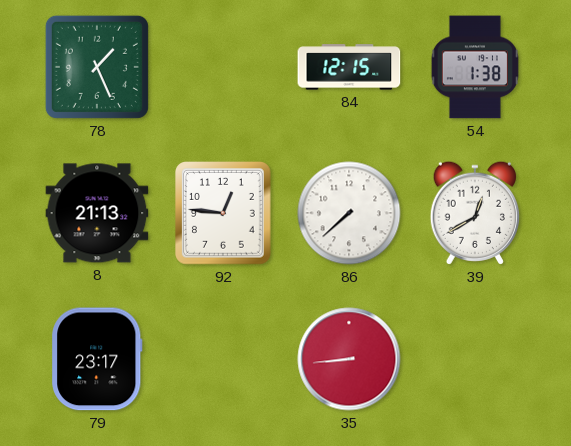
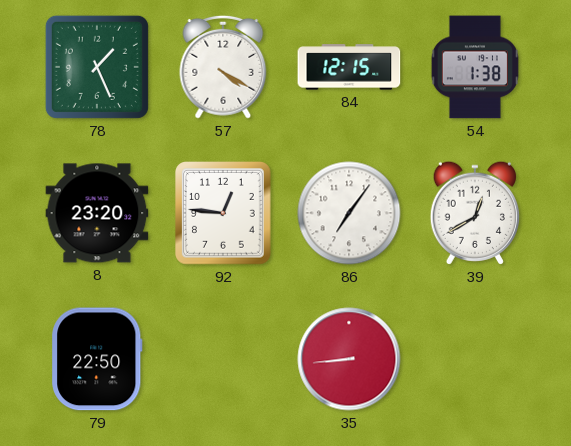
57: none -> 4:20 (223, 67)
8: 21:13 -> 23:20 (97, 213)
86: 7:38 -> 7:06 (349, 213)
79: 23:17 -> 22:50 (97, 359)
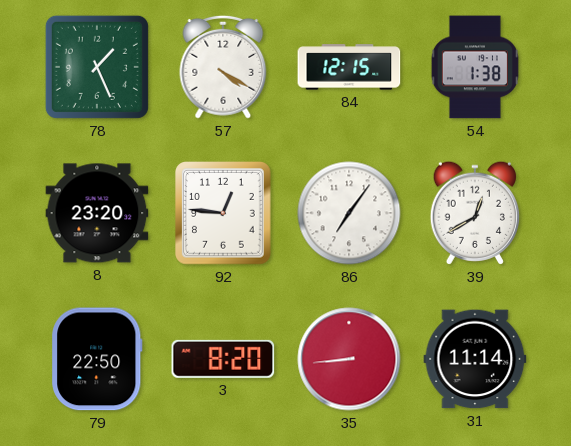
3: none -> 8:20 (223, 359)
31: none -> 11:14 (475, 359)
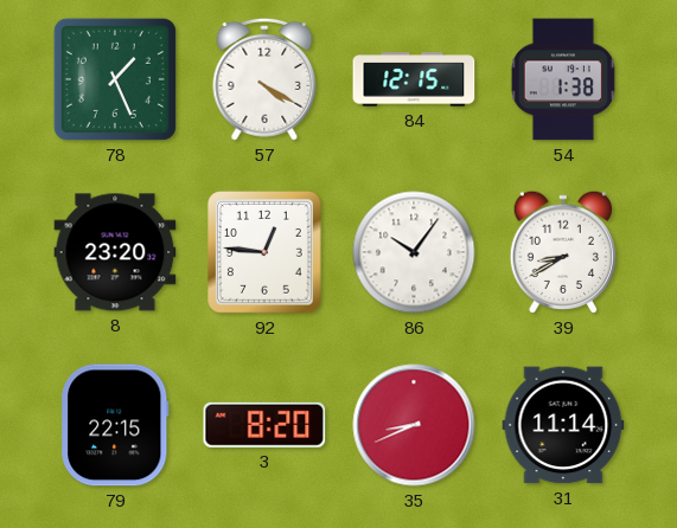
86: 7:06 -> 10:06 (414, 252)
39: 12:40 -> 8:40 (562, 252)
79: 22:50 -> 22:15 (115, 425)
35: 8:44 -> 8:41 (414, 425)
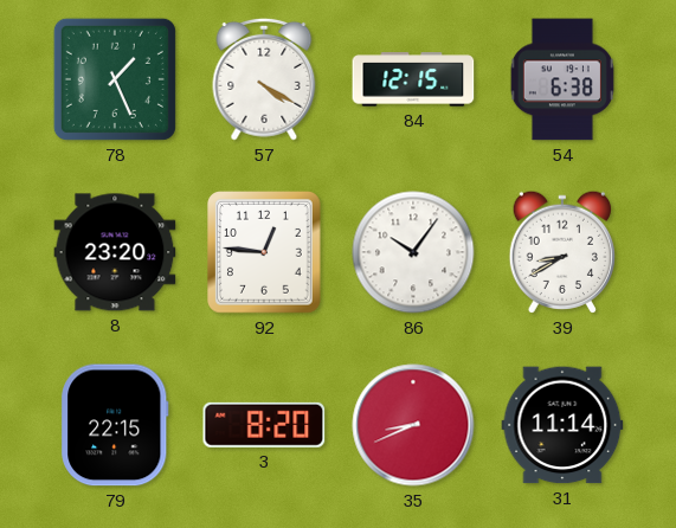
54: 1:38 -> 6:38 (562, 79)
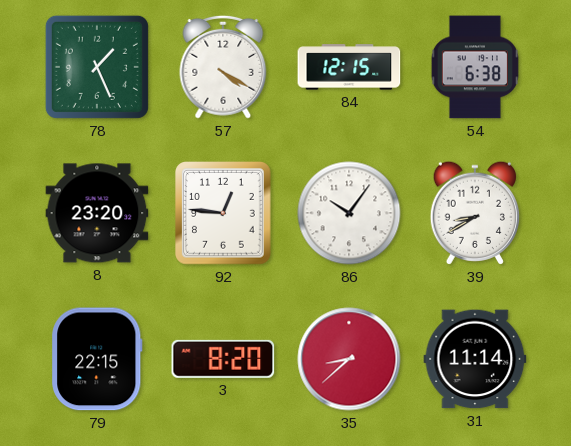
35: 8:41 -> 8:38 (349, 359)
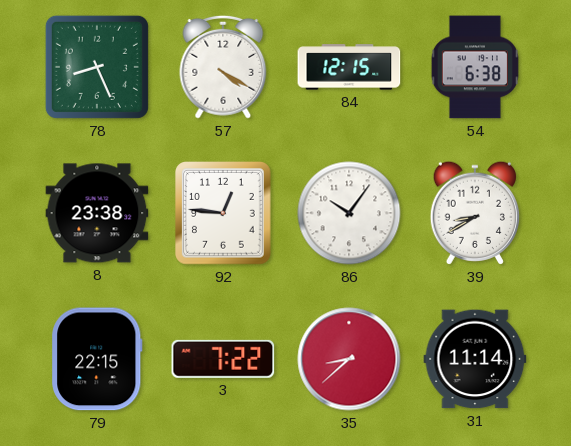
78: 1:26 -> 8:26 (97, 67)
8: 23:20 -> 23:38 (97, 213)
3: 8:20 -> 7:22 (223, 359)
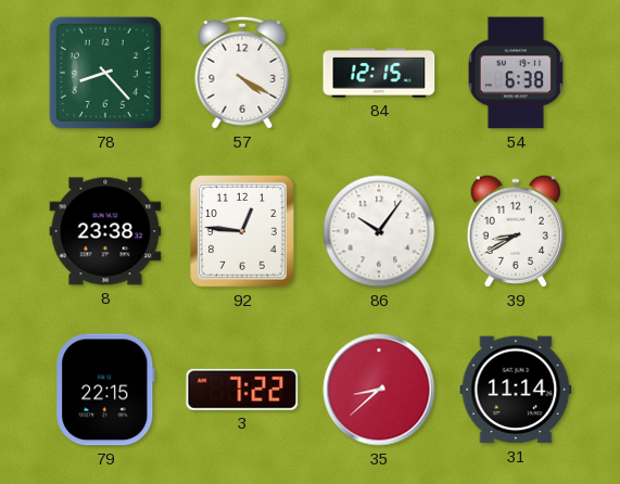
78: 8:26 -> 8:23 (105, 73)
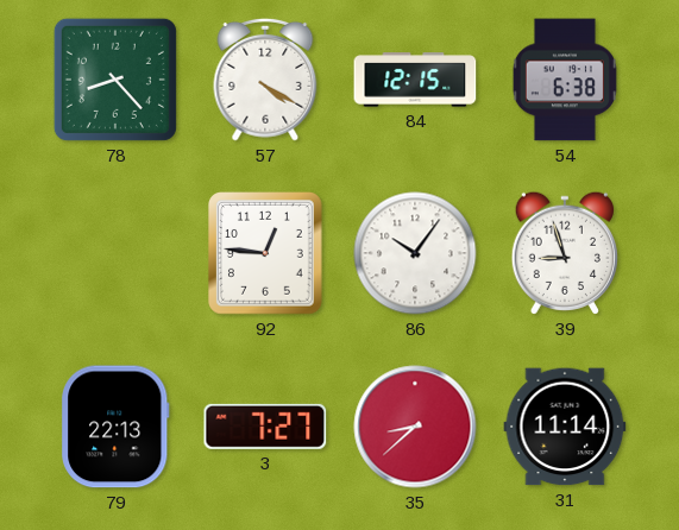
8: 23:38 -> none (105, 231)
39: 8:40 -> 8:57 (564, 253)
79: 22:15 -> 22:13 (115, 427)
3: 7:22 -> 7:27 (265, 427)
